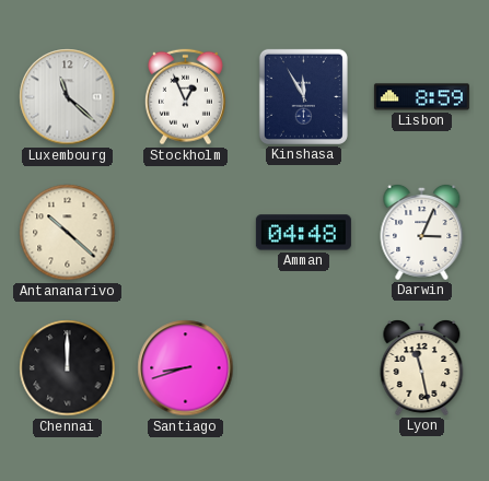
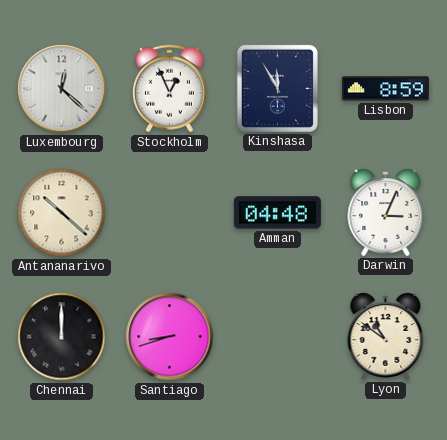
Luxembourg: 11:22 -> 12:22 (62, 89)
Lyon: 11:28 -> 10:51 (386, 336)
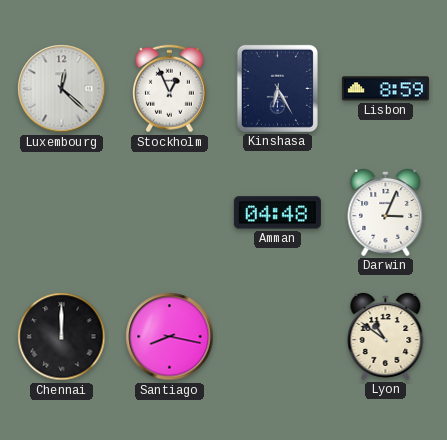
Kinshasa: 11:55 -> 6:25 (277, 88)
Antananarivo: 10:22 -> none (62, 213)
Santiago: 8:42 -> 8:17 (170, 337)
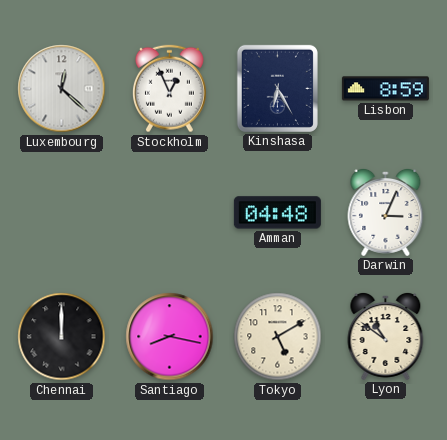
Tokyo: none -> 5:10 (278, 337)
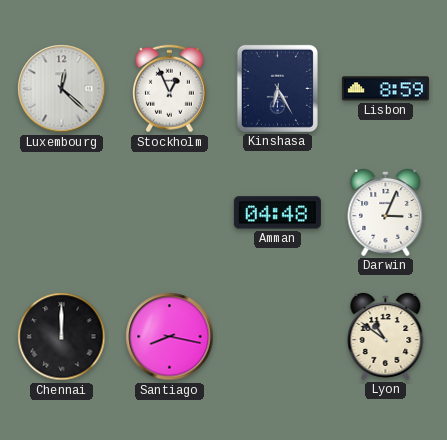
Tokyo: 5:10 -> none (278, 337)
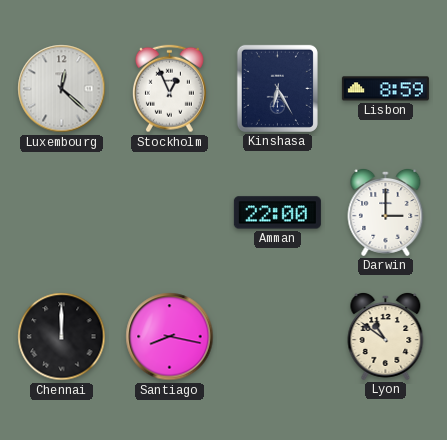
Amman: 04:48 -> 22:00 (277, 213)
Darwin: 3:04 -> 3:00 (386, 212)
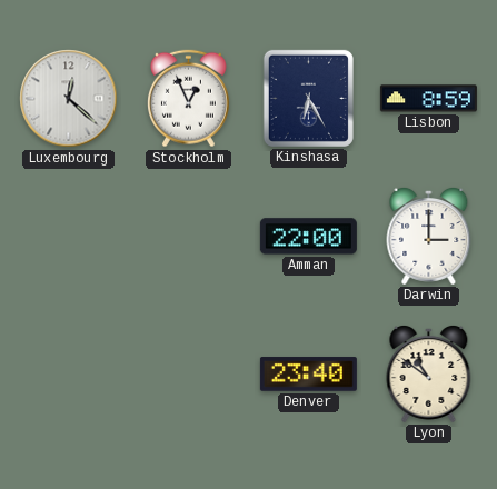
Chennai: 12:00 -> none (62, 337)
Santiago: 8:17 -> none (170, 337)
Denver: none -> 23:40 (308, 375)
